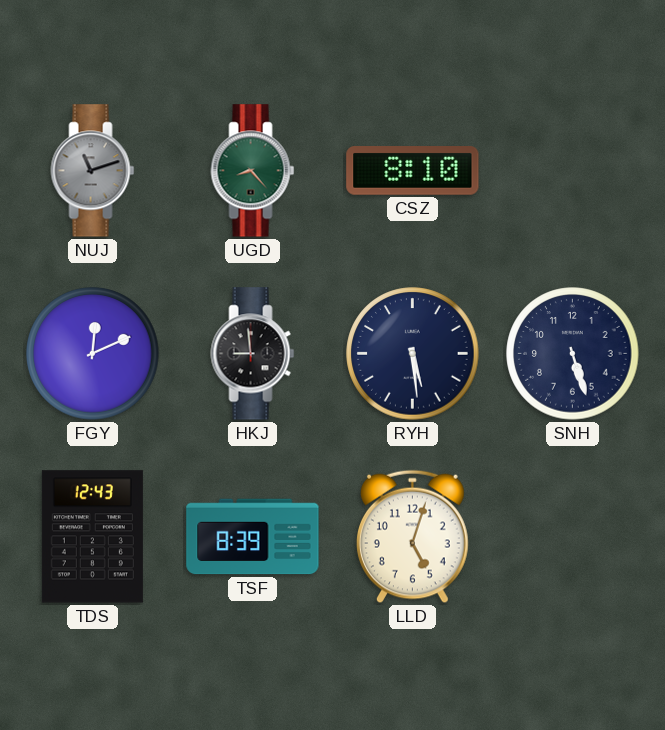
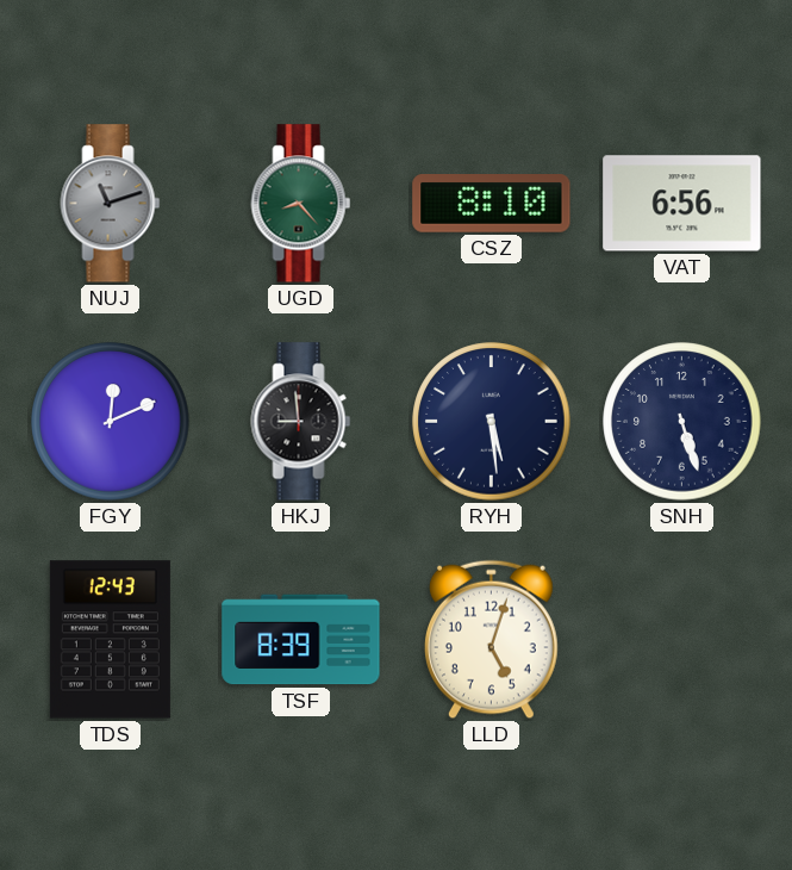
VAT: none -> 6:56 (682, 204)
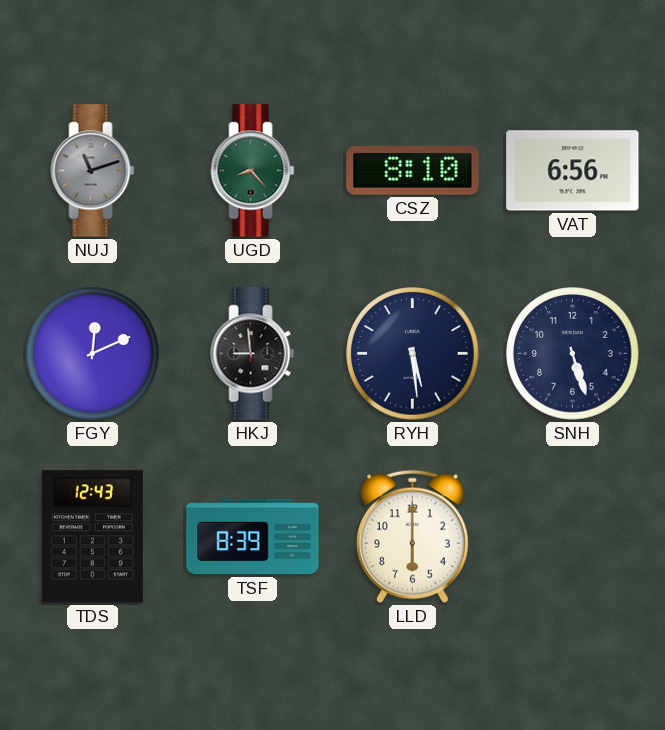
LLD: 5:03 -> 6:00 (412, 537)
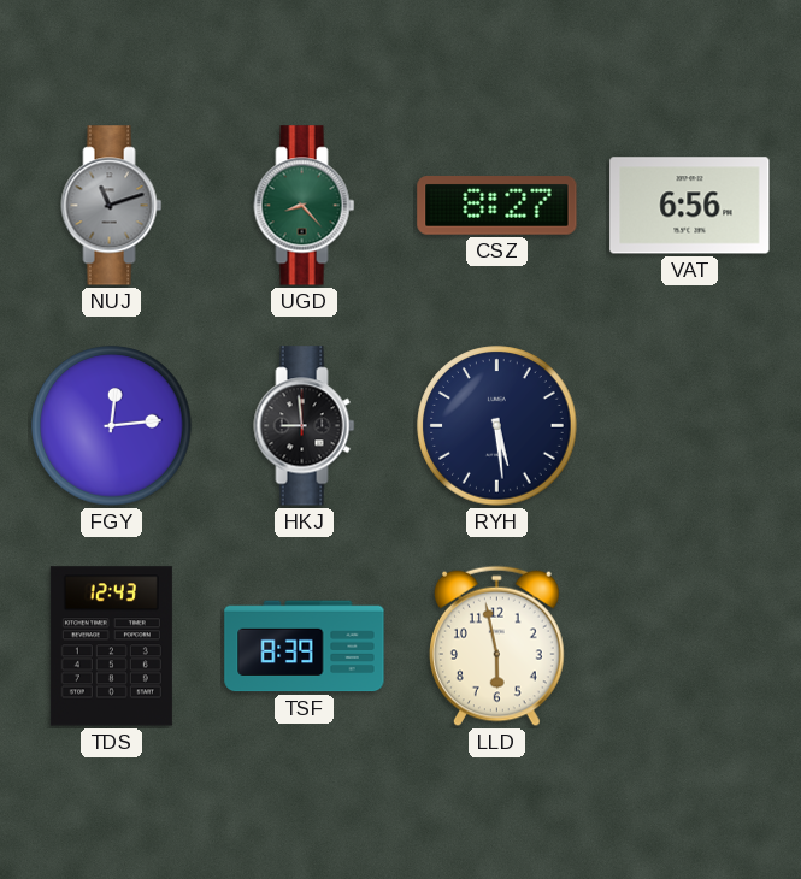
CSZ: 8:10 -> 8:27 (497, 206)
FGY: 12:11 -> 12:14 (112, 426)
SNH: 5:27 -> none (573, 354)
LLD: 6:00 -> 5:58 (496, 647)
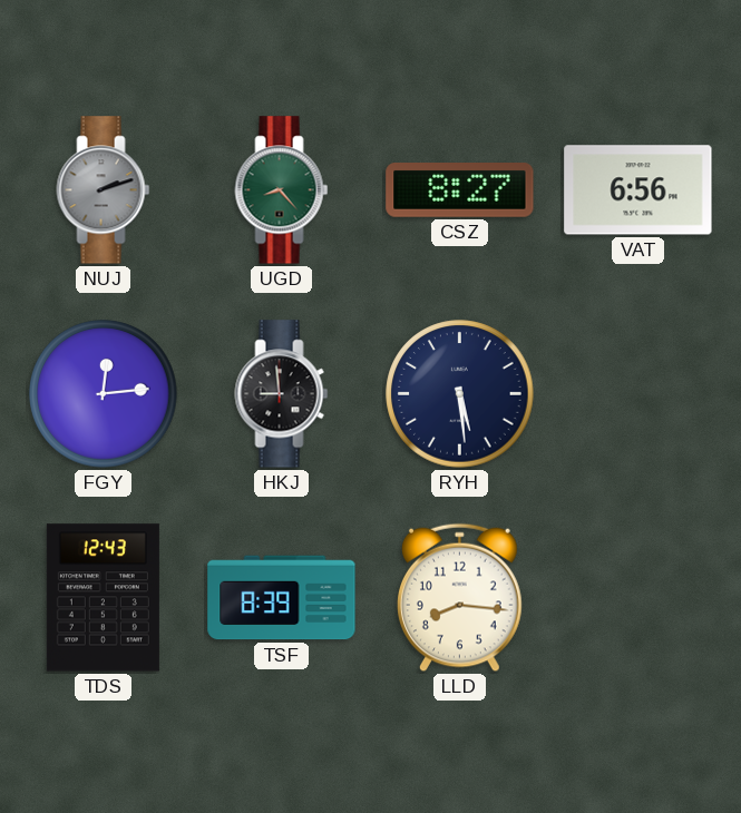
NUJ: 11:12 -> 2:12 (104, 190)
LLD: 5:58 -> 8:16 (459, 598)
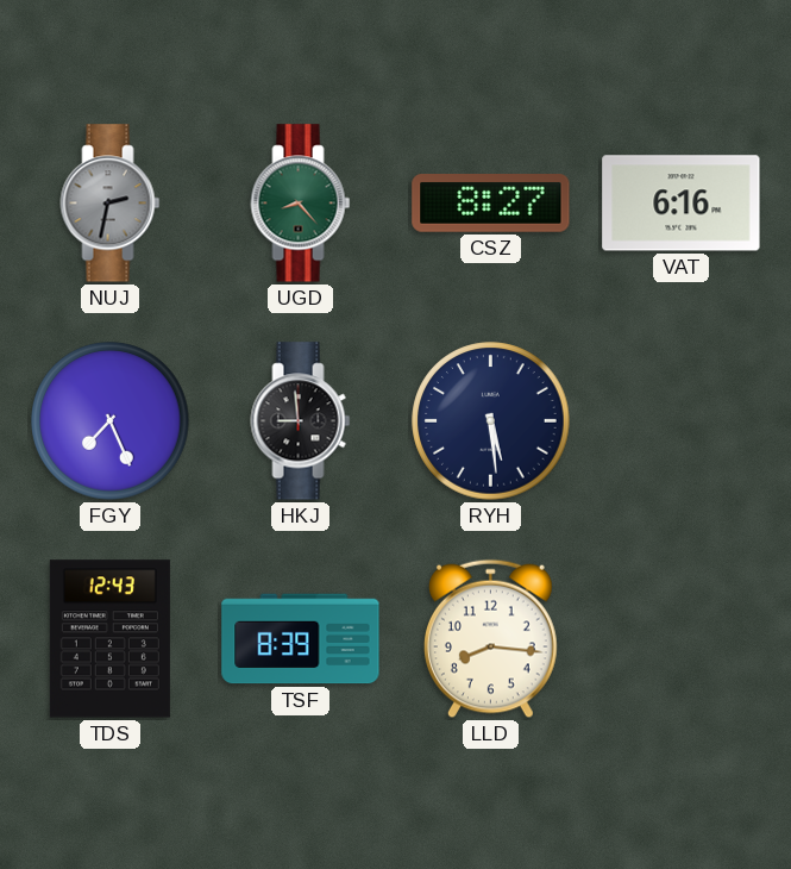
NUJ: 2:12 -> 2:32 (111, 204)
VAT: 6:56 -> 6:16 (682, 204)
FGY: 12:14 -> 7:26 (111, 421)
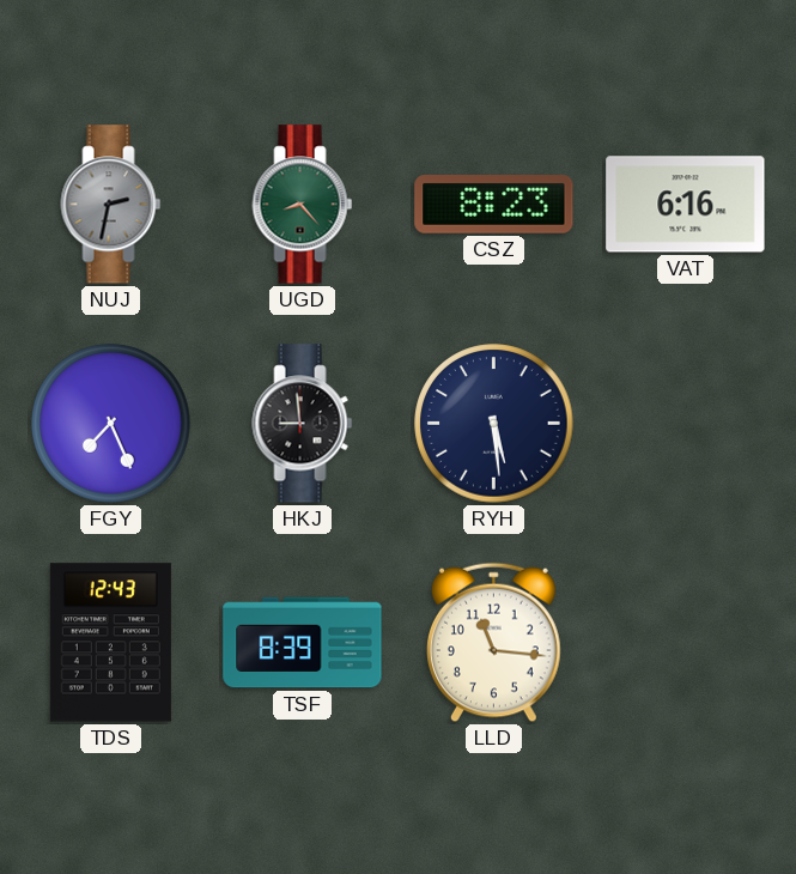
CSZ: 8:27 -> 8:23 (494, 205)
LLD: 8:16 -> 11:16 (493, 643)
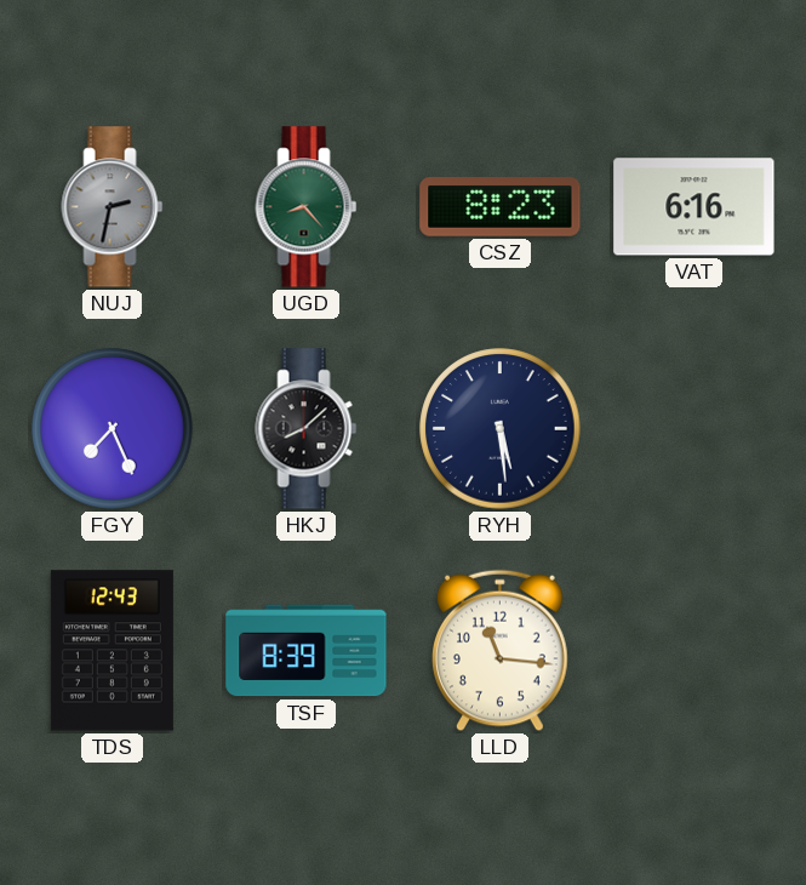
HKJ: 8:59 -> 8:08 (307, 429)
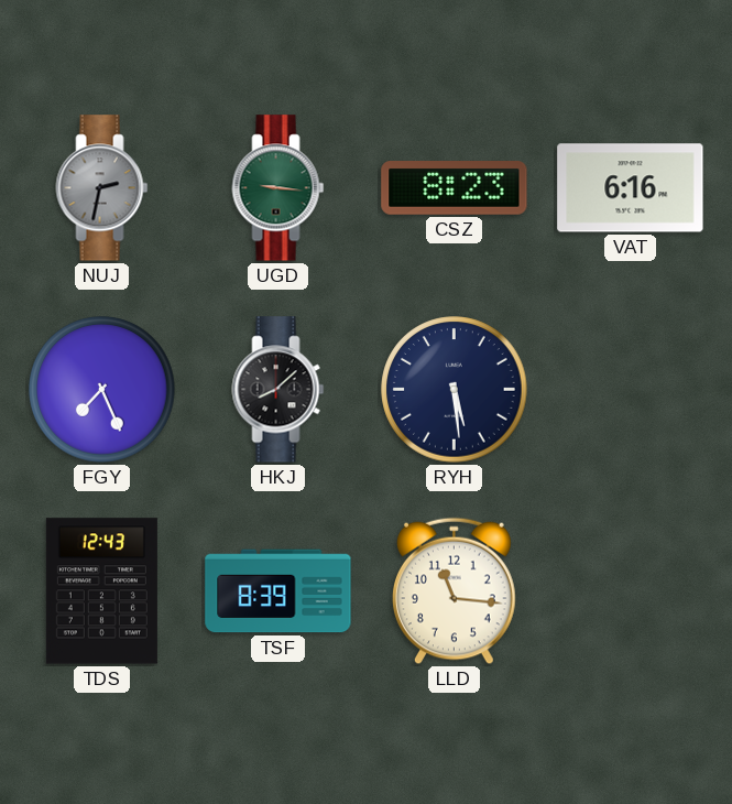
UGD: 8:23 -> 9:16 (278, 188)
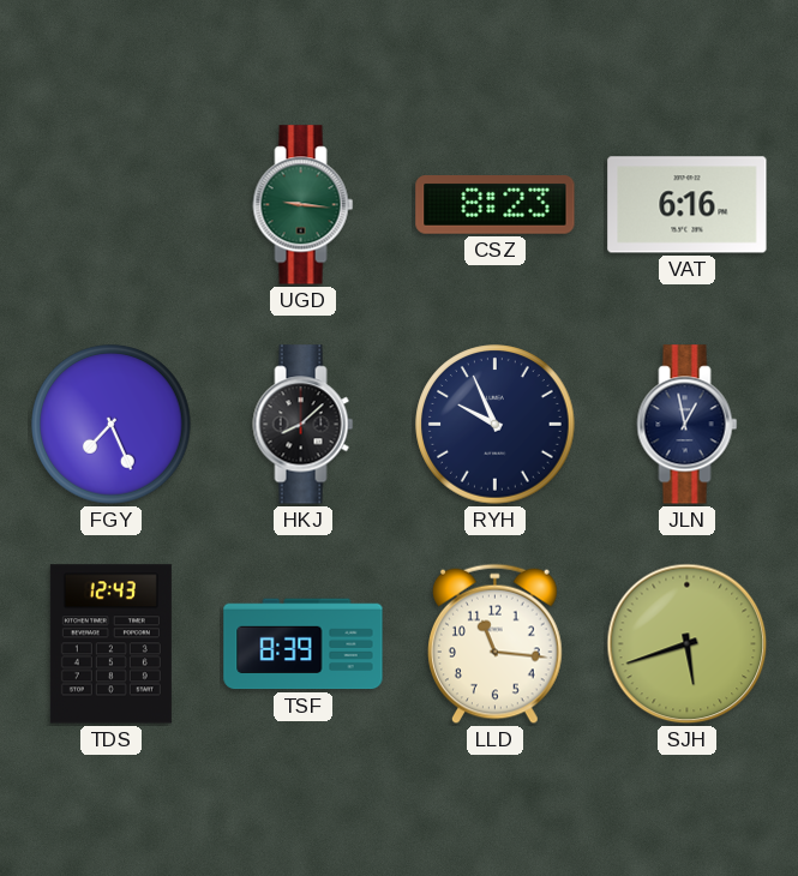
NUJ: 2:32 -> none (102, 188)
RYH: 5:29 -> 9:56 (496, 425)
JLN: none -> 12:58 (688, 425)
SJH: none -> 5:42 (688, 644)
